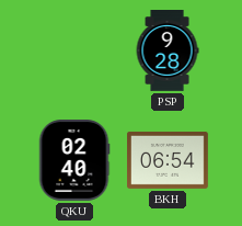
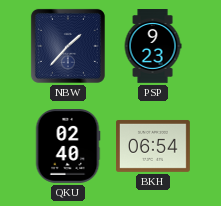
NBW: none -> 1:37 (68, 46)
PSP: 9:28 -> 9:23 (153, 47)
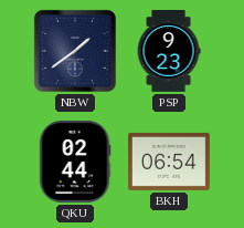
NBW: 1:37 -> 1:39 (75, 51)
QKU: 02:40 -> 02:44 (75, 163)
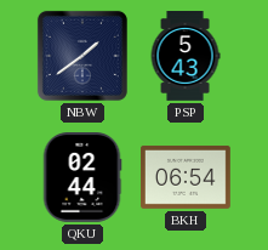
PSP: 9:23 -> 5:43 (186, 57)
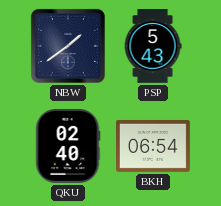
QKU: 02:44 -> 02:40 (68, 147)
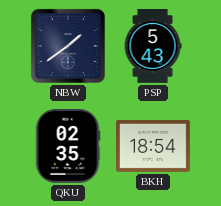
QKU: 02:40 -> 02:35 (68, 147)
BKH: 06:54 -> 18:54 (154, 146)
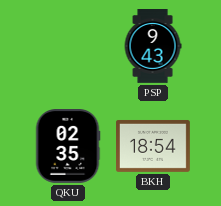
NBW: 1:39 -> none (68, 46)
PSP: 5:43 -> 9:43 (153, 47)
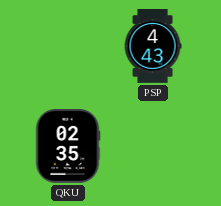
PSP: 9:43 -> 4:43 (153, 47)
BKH: 18:54 -> none (154, 146)
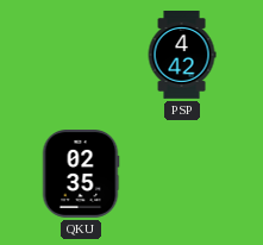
PSP: 4:43 -> 4:42 (182, 56)
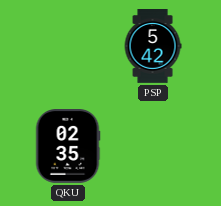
PSP: 4:42 -> 5:42 (153, 47)
